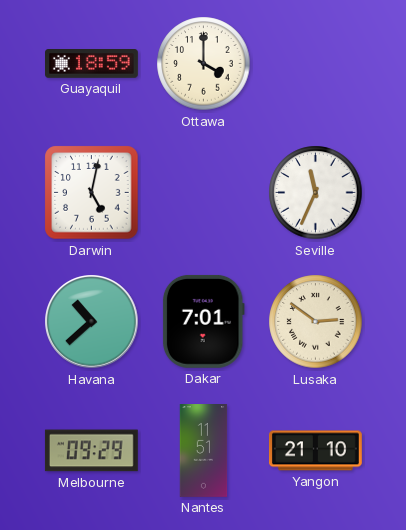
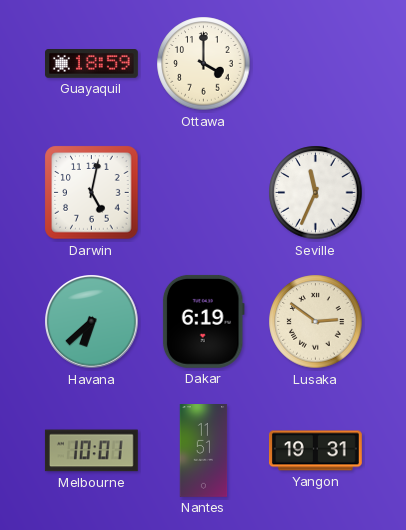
Havana: 10:38 -> 6:38 (92, 322)
Dakar: 7:01 -> 6:19 (203, 321)
Melbourne: 09:29 -> 10:01 (91, 451)
Yangon: 21:10 -> 19:31 (315, 451)
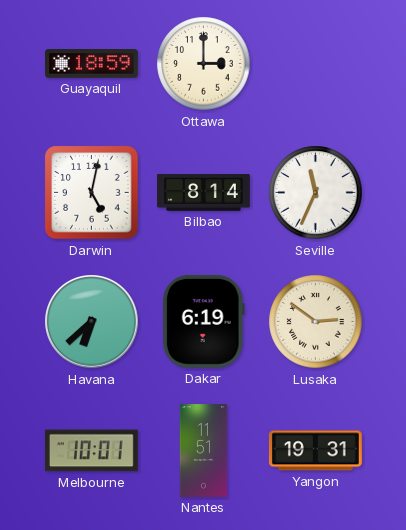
Ottawa: 4:00 -> 3:00 (204, 64)
Bilbao: none -> 8:14 (204, 193)
